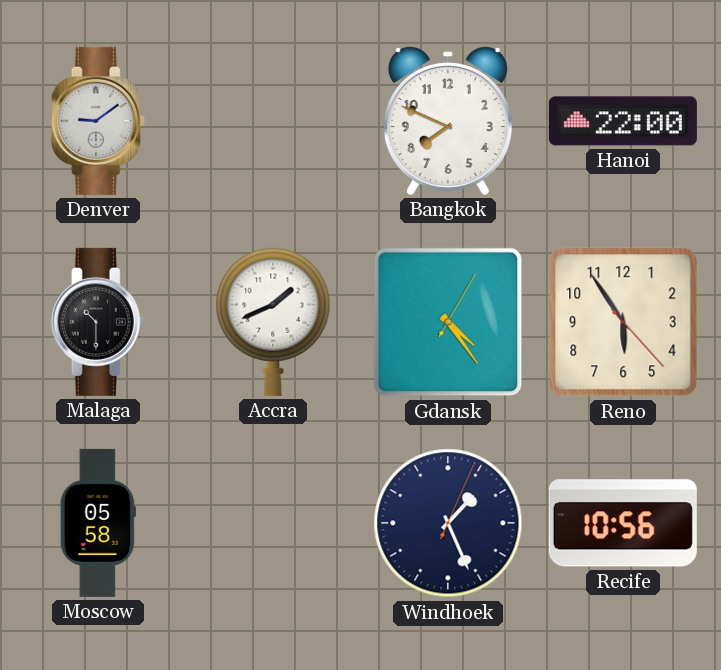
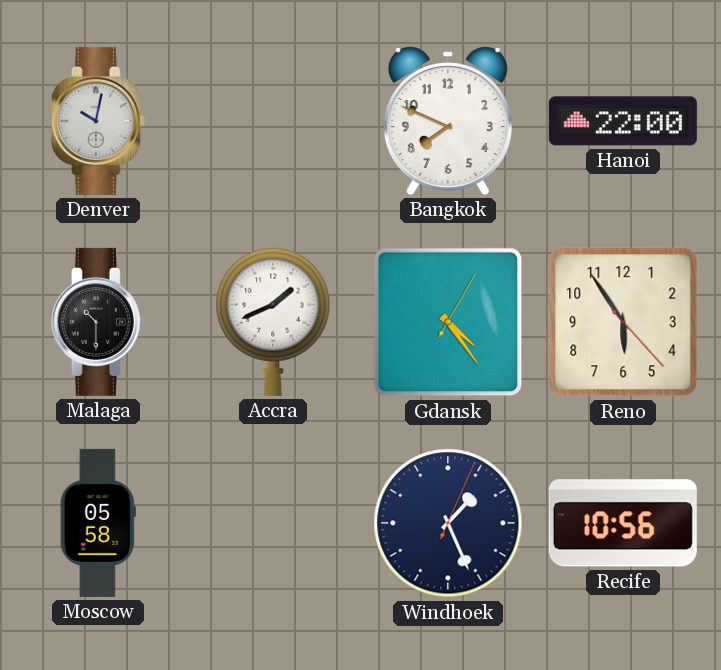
Denver: 9:09 -> 10:02 (98, 121)
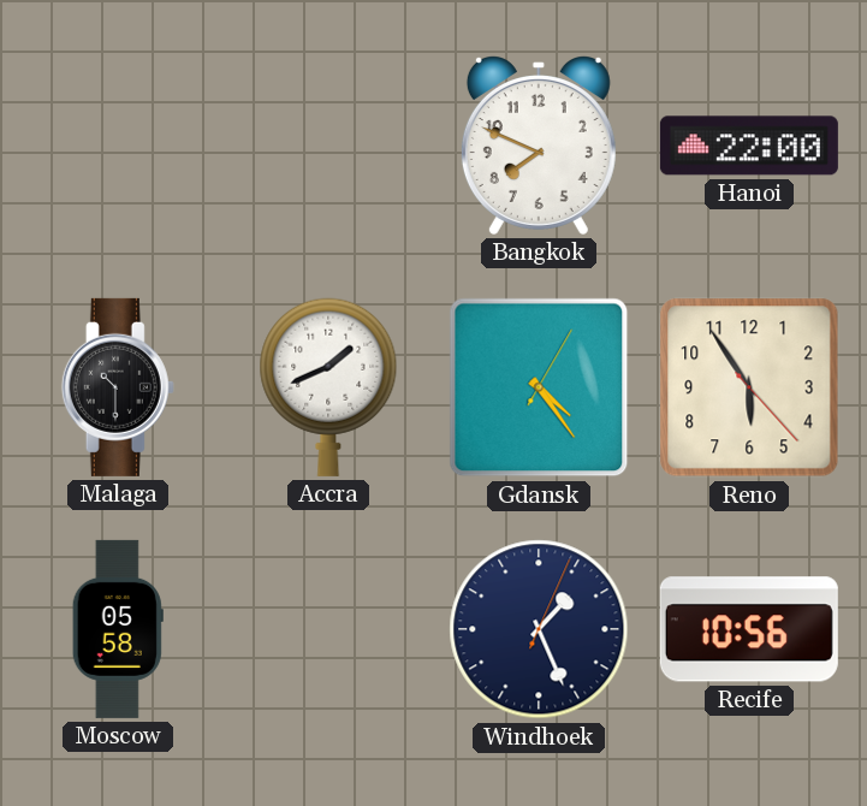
Denver: 10:02 -> none (98, 121)
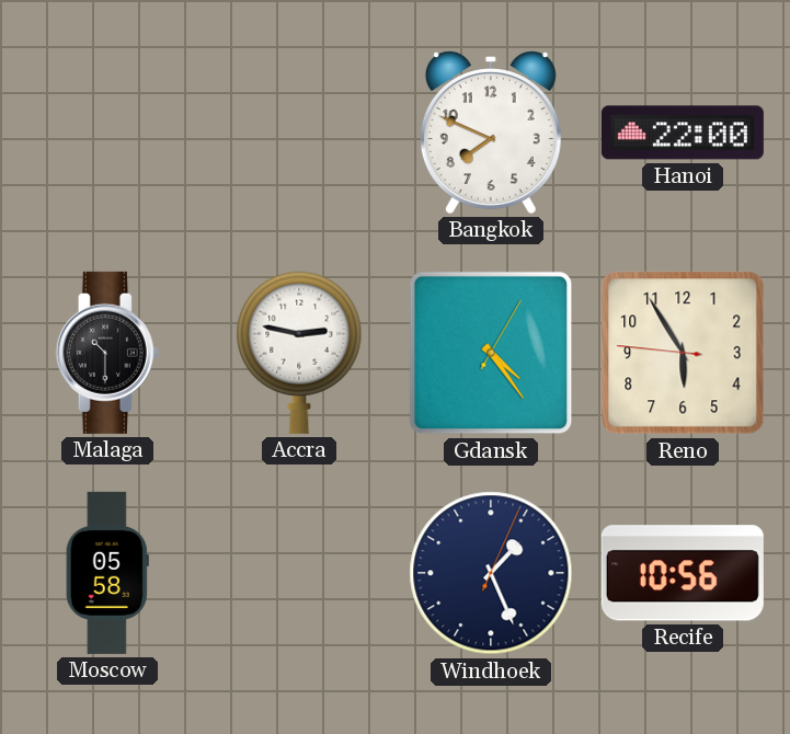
Accra: 1:41 -> 2:47 (299, 353)
Reno: 5:54:23 -> 5:54:46 (683, 353)
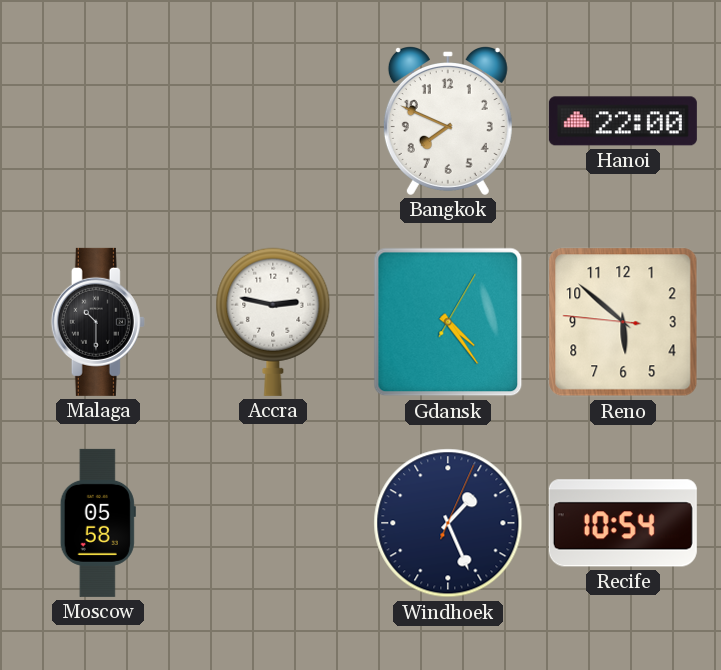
Reno: 5:54 -> 5:51 (623, 322)
Recife: 10:56 -> 10:54 (623, 523)
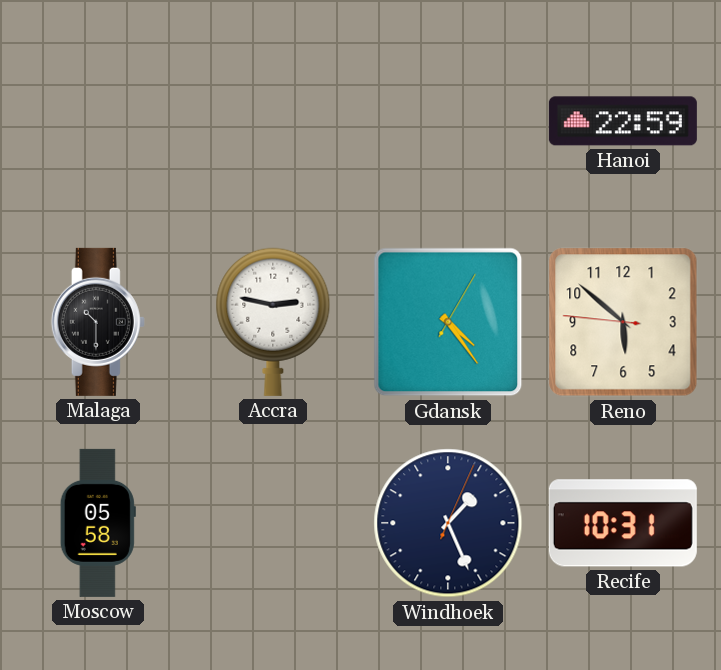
Bangkok: 7:49 -> none (448, 121)
Hanoi: 22:00 -> 22:59 (623, 121)
Recife: 10:54 -> 10:31 (623, 523)
